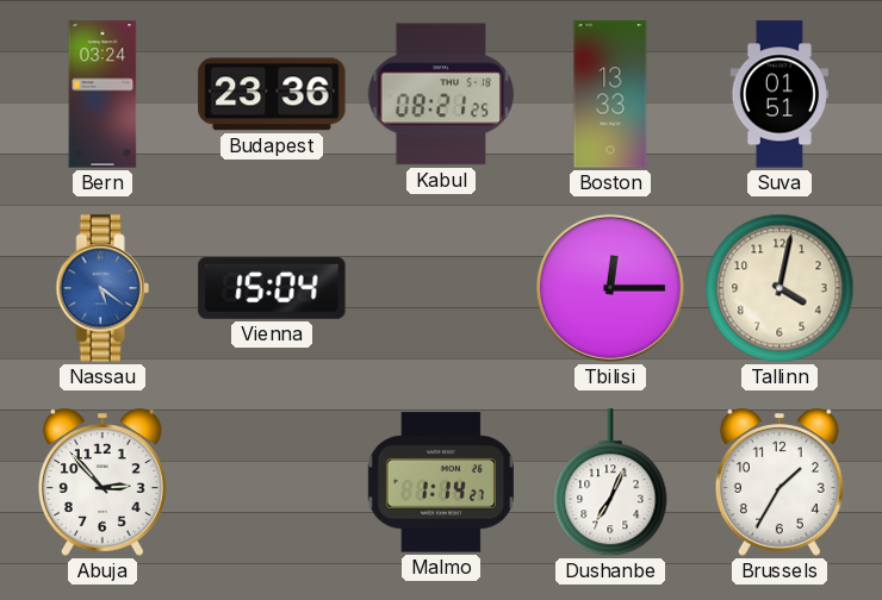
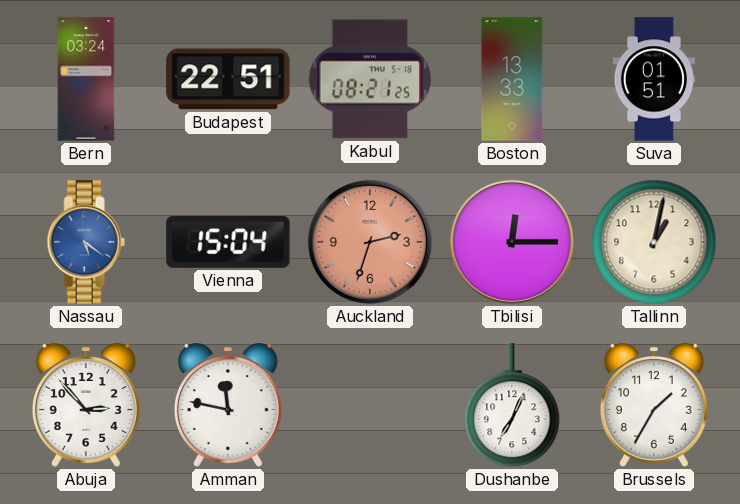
Budapest: 23:36 -> 22:51 (228, 79)
Auckland: none -> 2:33 (370, 242)
Tallinn: 4:02 -> 1:02 (654, 242)
Amman: none -> 11:47 (228, 405)
Malmo: 1:14 -> none (441, 482)
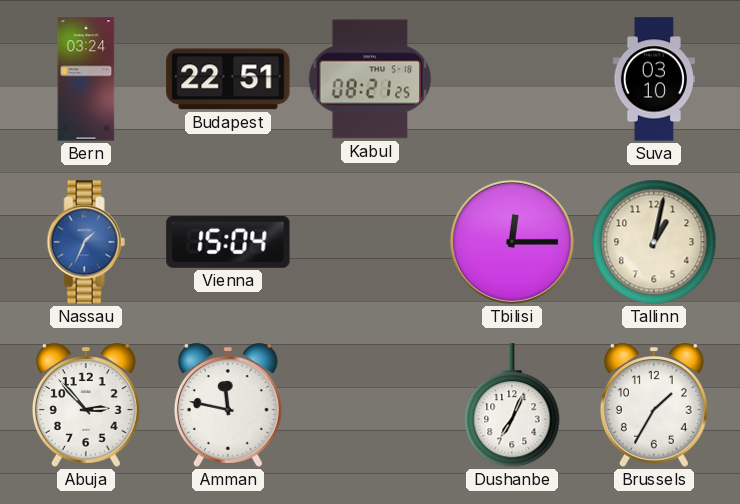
Boston: 13:33 -> none (512, 79)
Suva: 01:51 -> 03:10 (654, 79)
Nassau: 5:21 -> 1:34 (86, 242)
Auckland: 2:33 -> none (370, 242)
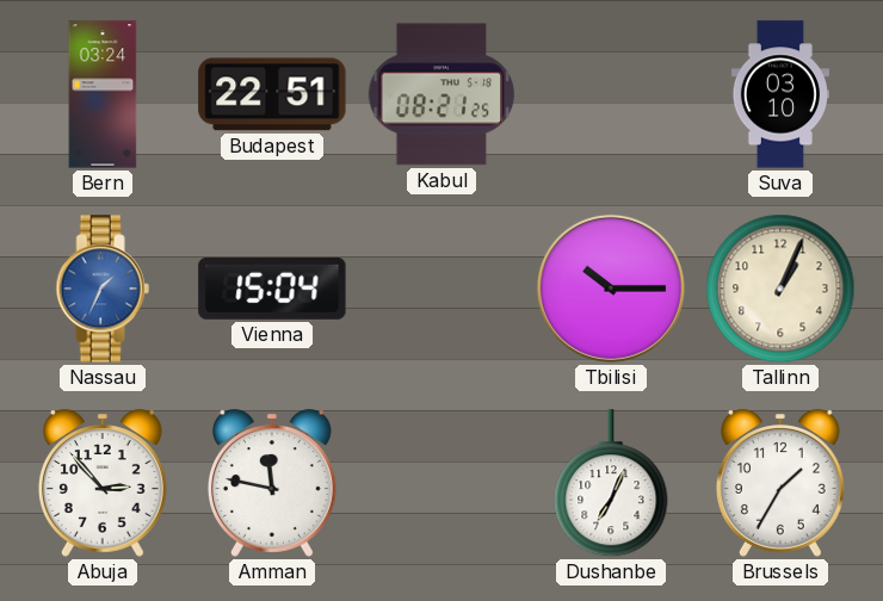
Tbilisi: 12:15 -> 10:15 (611, 289)
Tallinn: 1:02 -> 1:04 (780, 289)
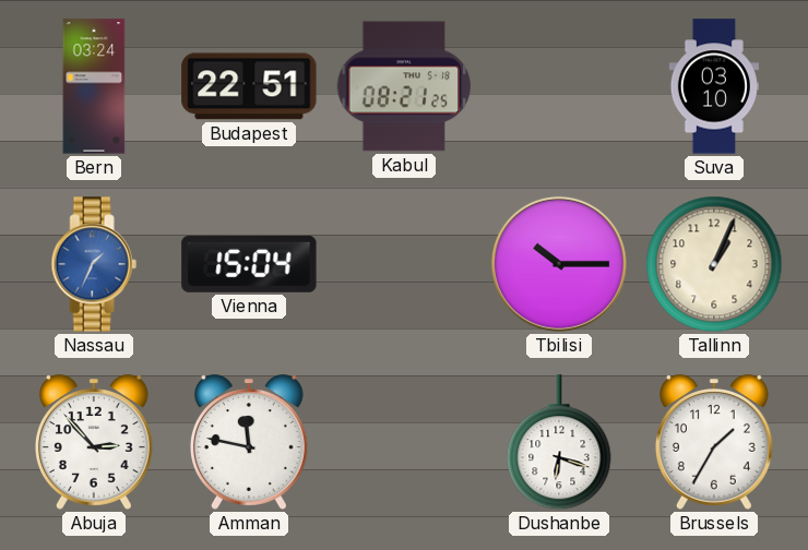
Dushanbe: 7:04 -> 6:18 (559, 443)
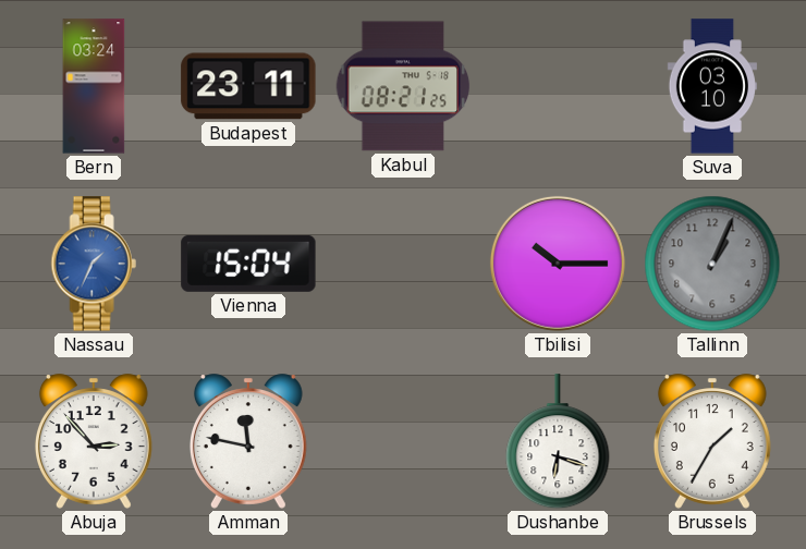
Budapest: 22:51 -> 23:11 (248, 86)
Tallinn dial: cream -> grey (712, 264)
